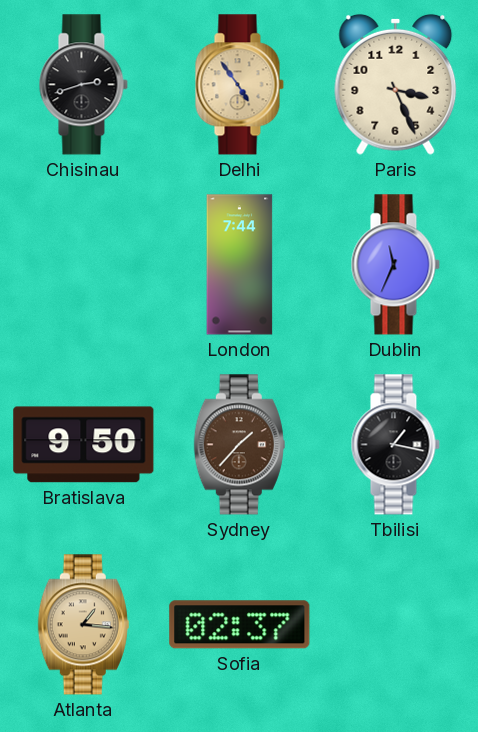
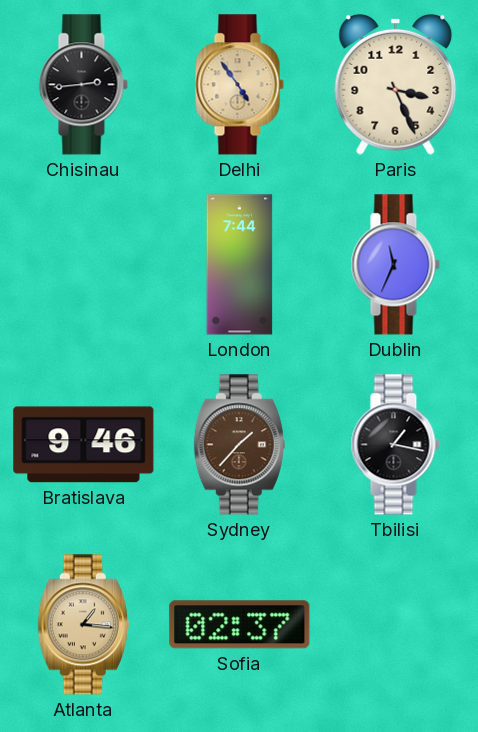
Chisinau: 2:42 -> 2:44 (83, 85)
Bratislava: 9:50 -> 9:46 (84, 445)
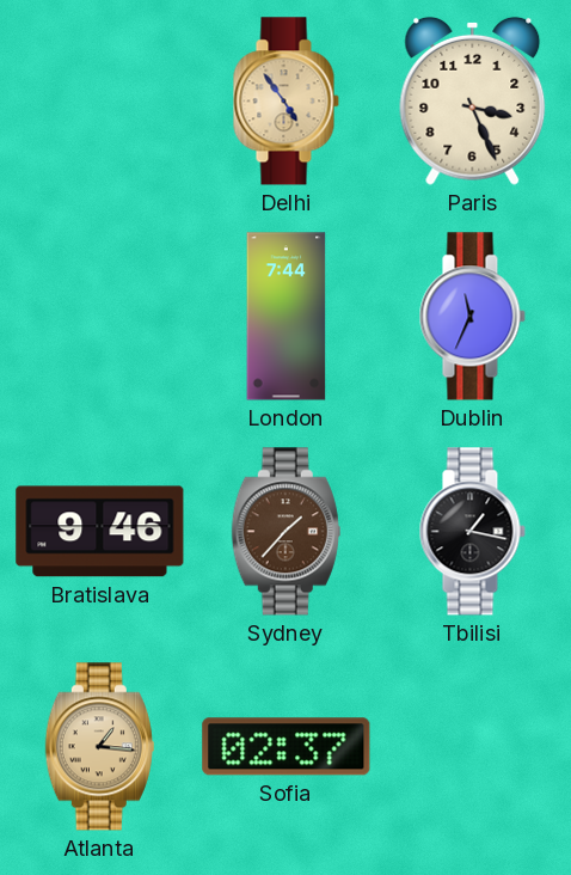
Chisinau: 2:44 -> none (83, 85)
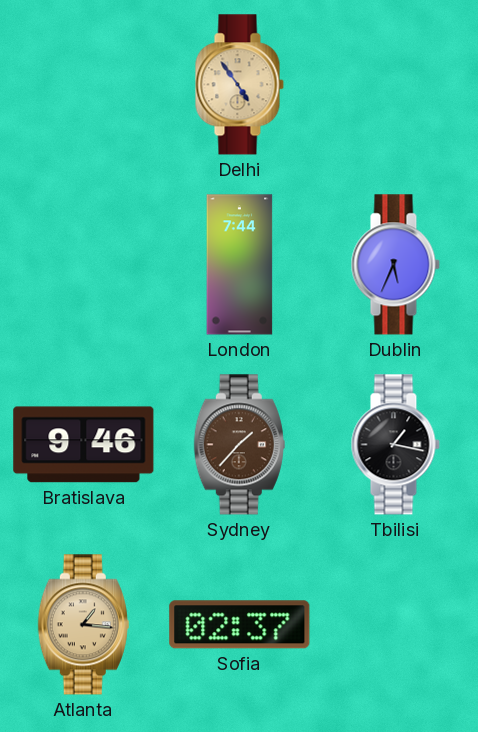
Paris: 3:26 -> none (473, 100)
Dublin: 11:34 -> 5:34 (395, 265)
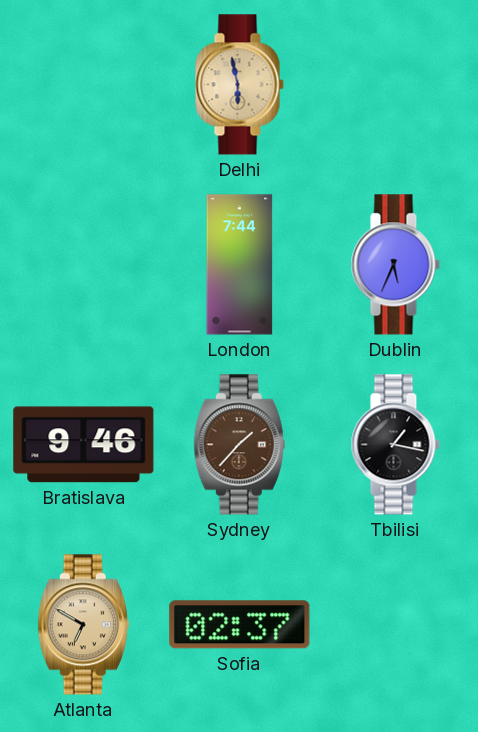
Delhi: 4:54 -> 5:58 (239, 85)
Atlanta: 1:16 -> 6:50 (83, 625)
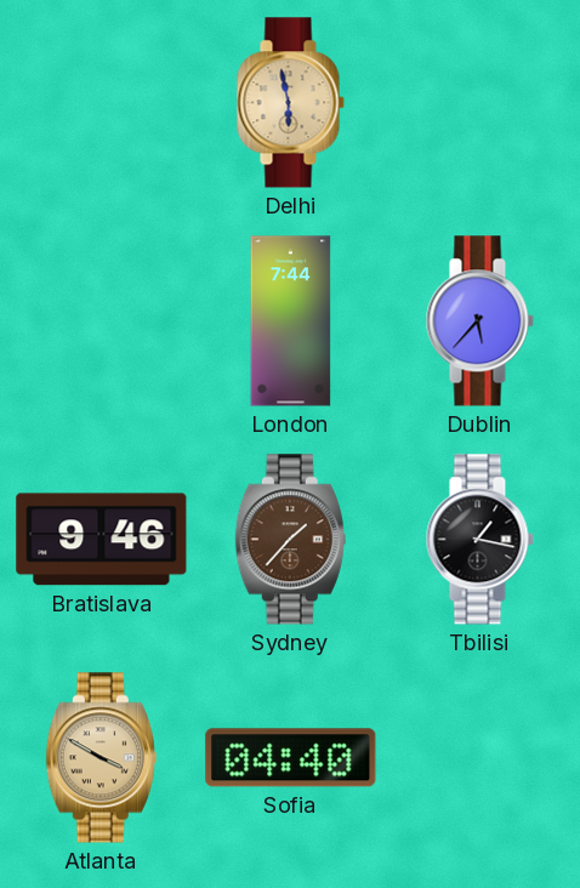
Dublin: 5:34 -> 5:37 (479, 321)
Atlanta: 6:50 -> 3:50 (101, 758)
Sofia: 02:37 -> 04:40 (291, 758)
